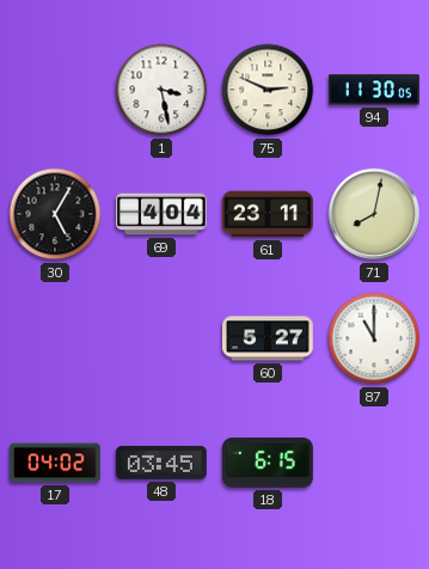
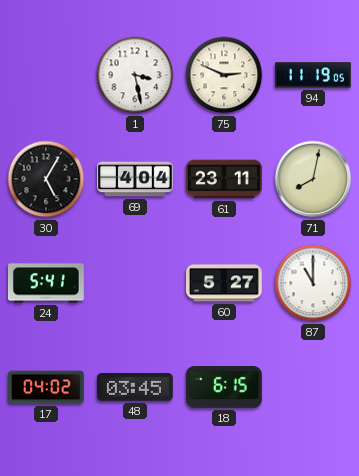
94: 11:30 -> 11:19 (313, 75)
24: none -> 5:41 (46, 283)
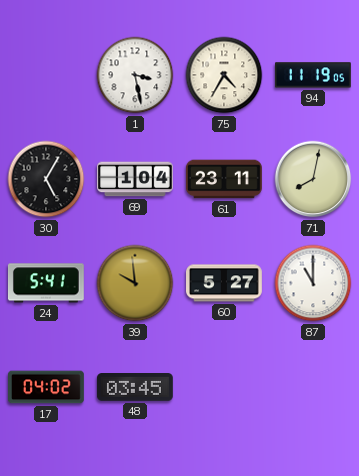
75: 2:49 -> 4:35 (224, 75)
69: 4:04 -> 1:04 (136, 179)
39: none -> 9:59 (135, 283)
18: 6:15 -> none (225, 387)
